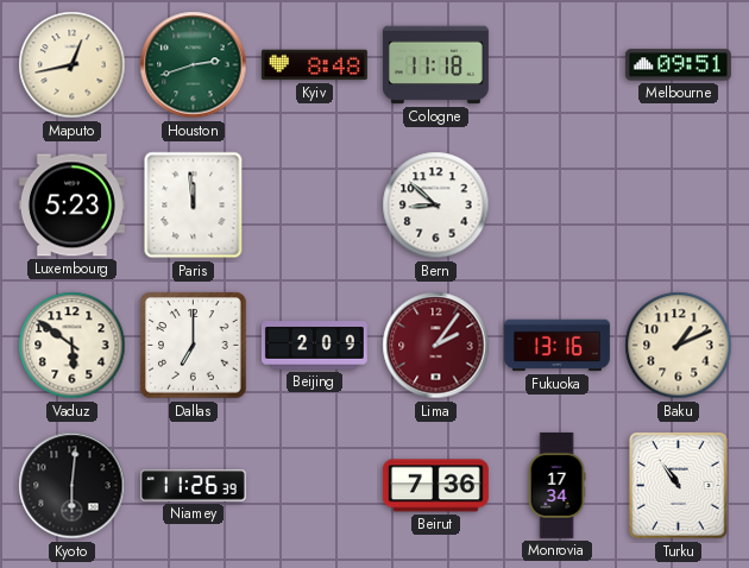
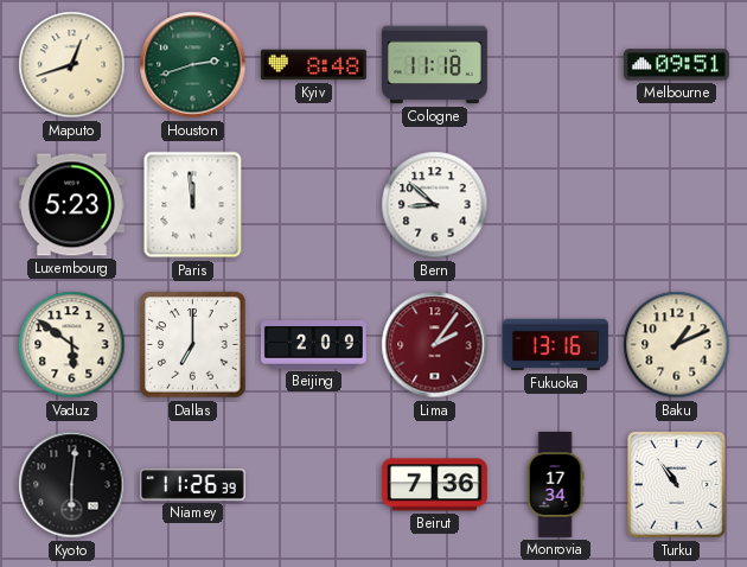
Maputo: 12:43 -> 12:42 (72, 65)
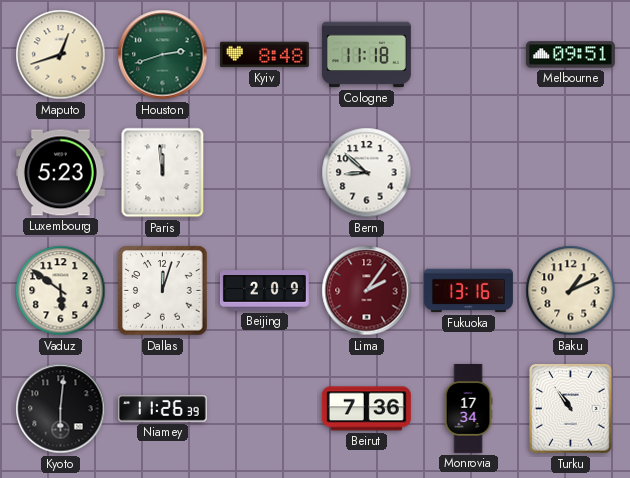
Dallas: 7:00 -> 12:03 (163, 291)
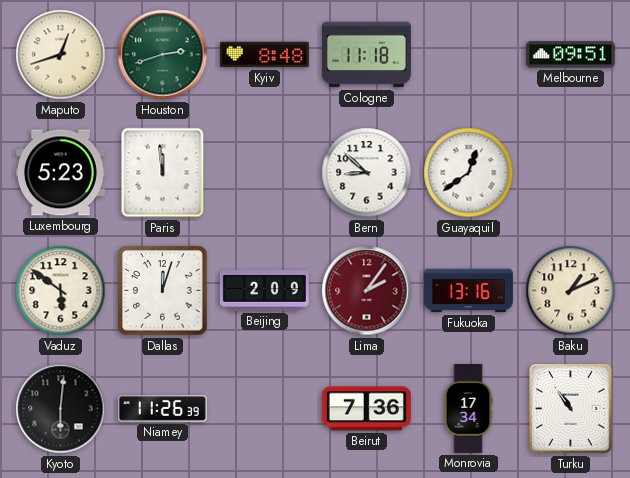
Guayaquil: none -> 12:39 (469, 173)
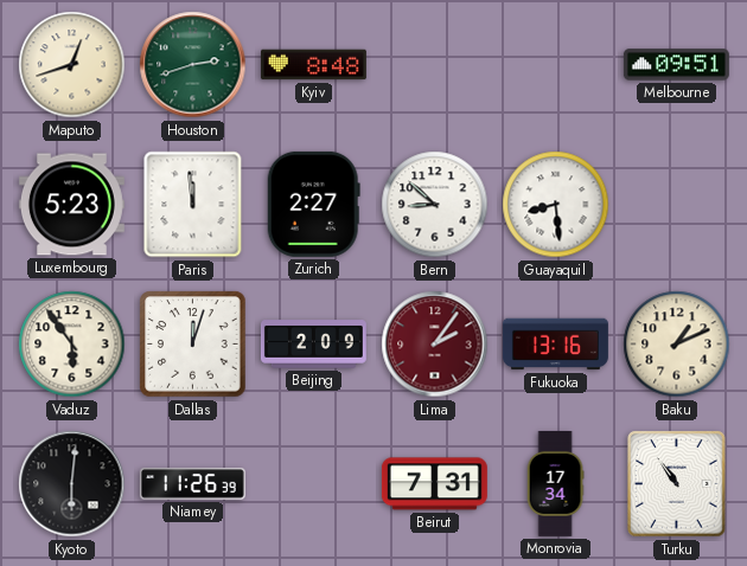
Cologne: 11:18 -> none (366, 55)
Zurich: none -> 2:27 (313, 204)
Guayaquil: 12:39 -> 8:29 (556, 205)
Vaduz: 5:51 -> 5:54 (72, 345)
Beirut: 7:36 -> 7:31 (434, 484)
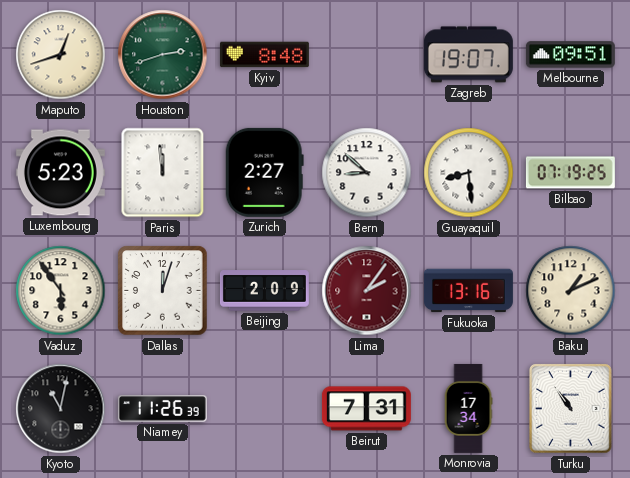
Zagreb: none -> 19:07 (468, 55)
Bilbao: none -> 07:19 (570, 173)
Kyoto: 6:01 -> 11:02 (61, 409)
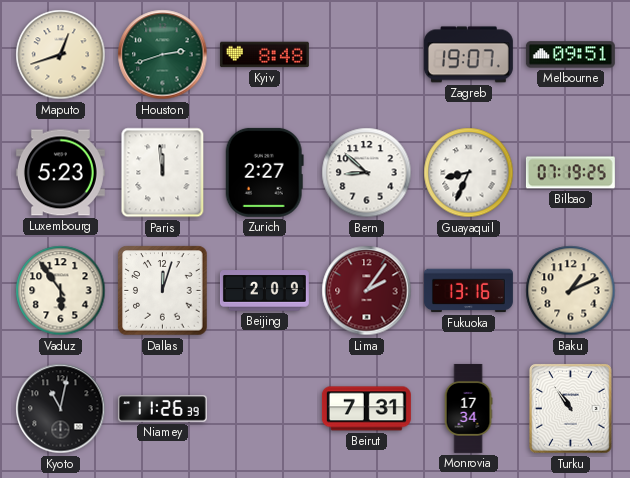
Guayaquil: 8:29 -> 8:34 (469, 173)
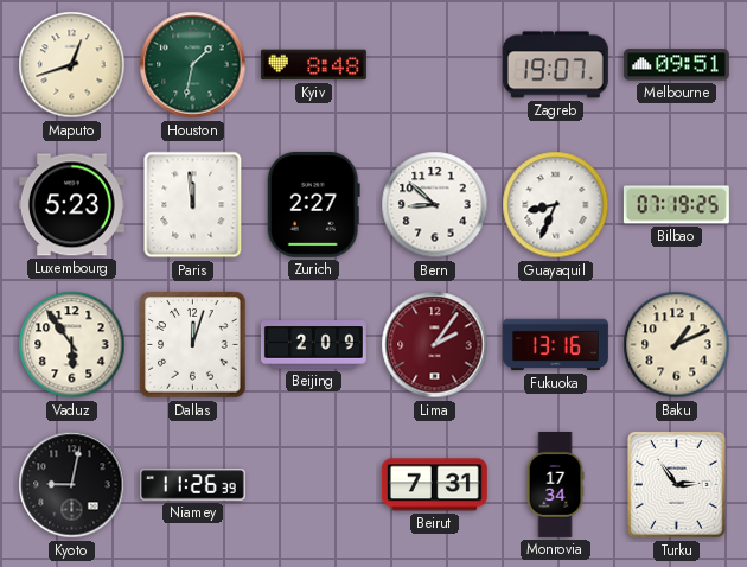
Houston: 2:42 -> 1:32 (193, 65)
Kyoto: 11:02 -> 9:02 (72, 485)
Turku: 10:54 -> 2:54 (677, 485)
